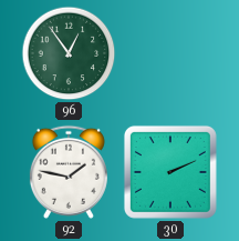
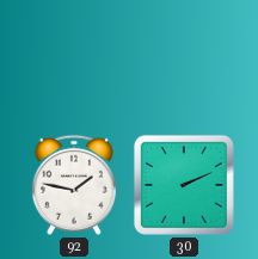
96: 12:54 -> none (69, 53)
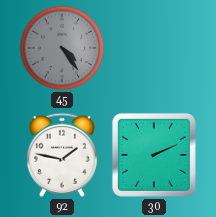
45: none -> 4:24 (62, 48)
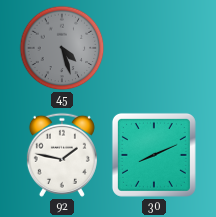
45: 4:24 -> 4:27 (62, 48)
30: 2:11 -> 8:11 (154, 155)
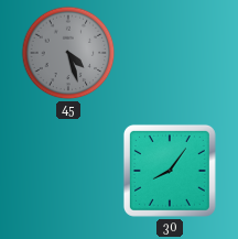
92: 1:47 -> none (62, 155)
30: 8:11 -> 8:06 (170, 171)
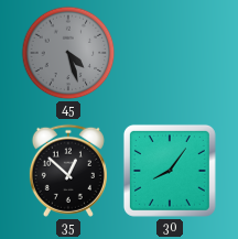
35: none -> 12:52 (68, 171)
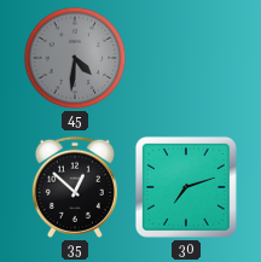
45: 4:27 -> 4:31 (75, 58)
30: 8:06 -> 7:12 (186, 187)
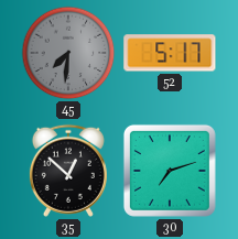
45: 4:31 -> 7:31 (68, 53)
52: none -> 5:17 (170, 53)
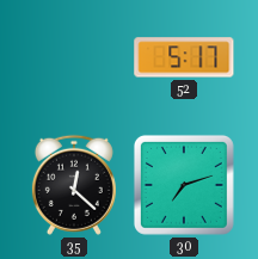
45: 7:31 -> none (68, 53)
35: 12:52 -> 12:22 (74, 185)
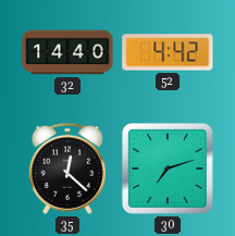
32: none -> 14:40 (67, 52)
52: 5:17 -> 4:42 (168, 52)
